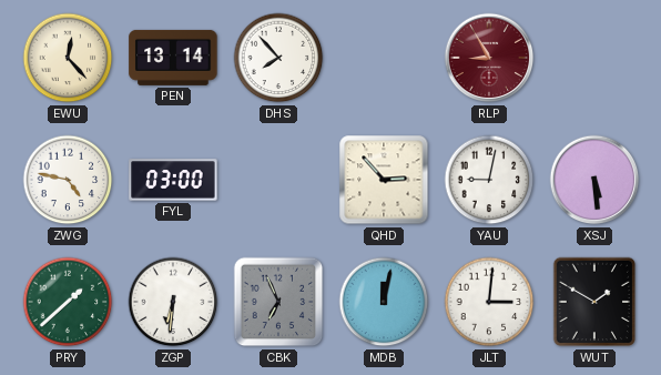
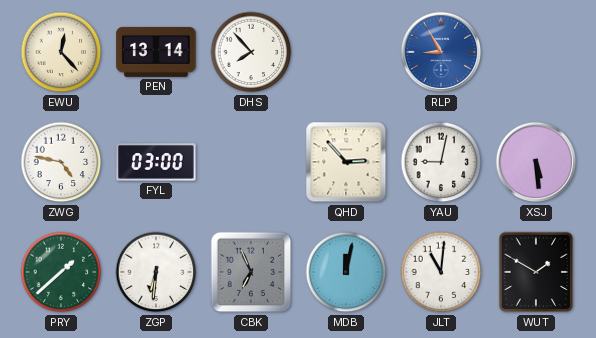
RLP dial: burgundy -> blue (441, 52)
JLT: 3:01 -> 11:01 (441, 272)
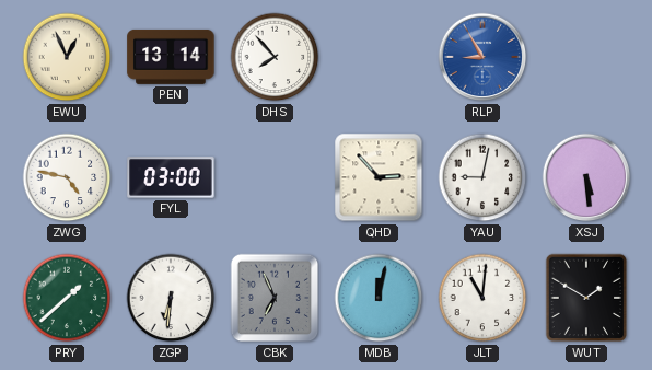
EWU: 12:23 -> 12:56 (67, 57)
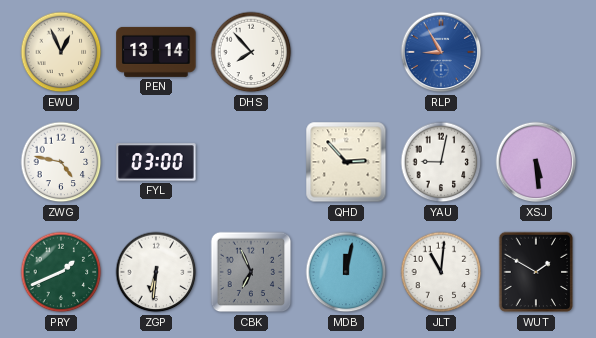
PRY: 1:38 -> 1:41 (61, 272)
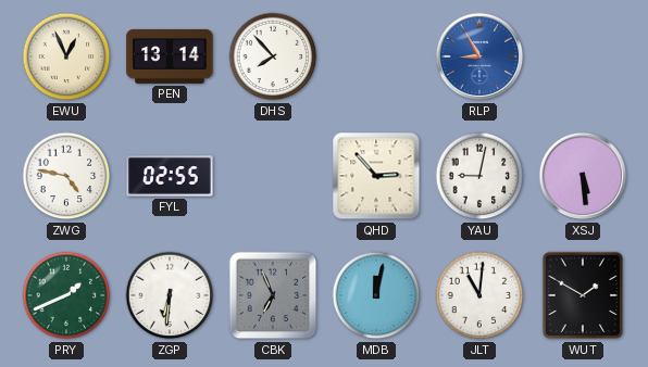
FYL: 03:00 -> 02:55 (170, 176)
